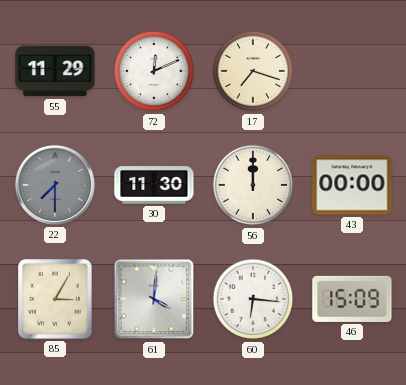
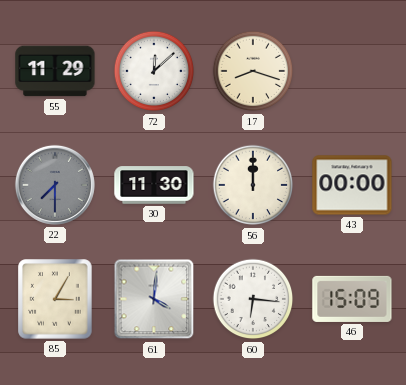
72: 12:11 -> 12:08 (154, 71)
17: 7:18 -> 8:18 (253, 71)
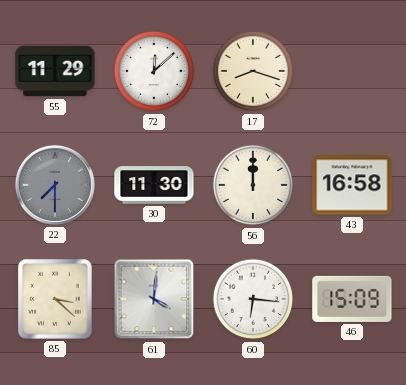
43: 00:00 -> 16:58 (352, 185)
85: 3:05 -> 3:22 (55, 299)
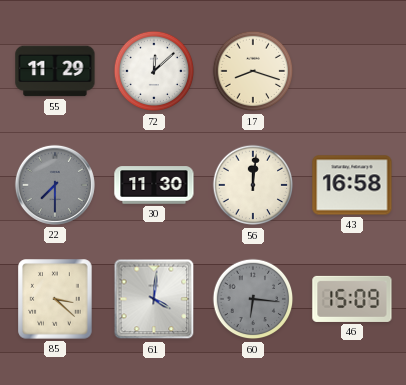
56: 12:00 -> 12:01 (253, 185)
60 dial: white -> grey (253, 299)
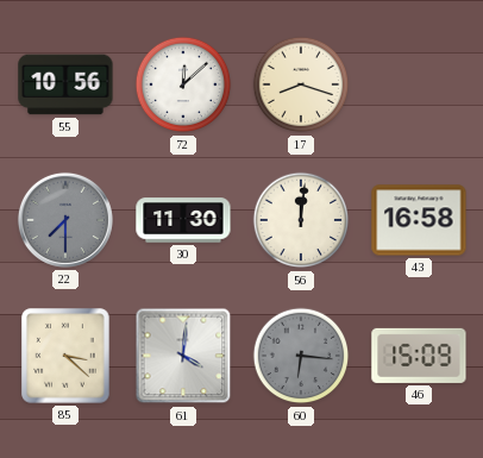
55: 11:29 -> 10:56 (65, 84)
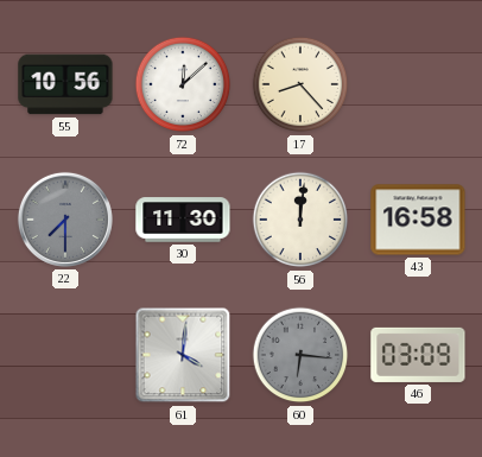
17: 8:18 -> 8:23 (300, 84)
85: 3:22 -> none (65, 356)
46: 15:09 -> 03:09 (418, 355)
